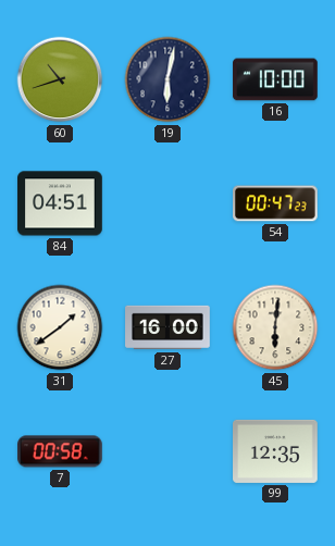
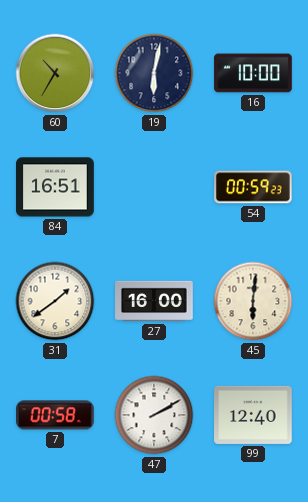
60: 10:42 -> 10:35 (55, 73)
84: 04:51 -> 16:51 (55, 187)
54: 00:47 -> 00:59 (253, 187)
47: none -> 2:10 (154, 415)
99: 12:35 -> 12:40 (254, 415)
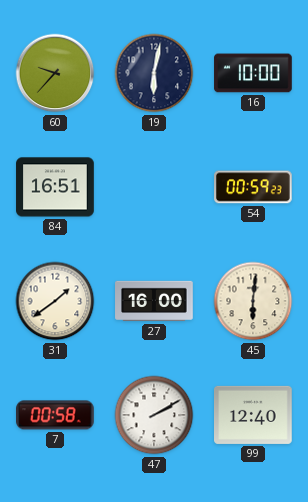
60: 10:35 -> 9:37 (55, 73)
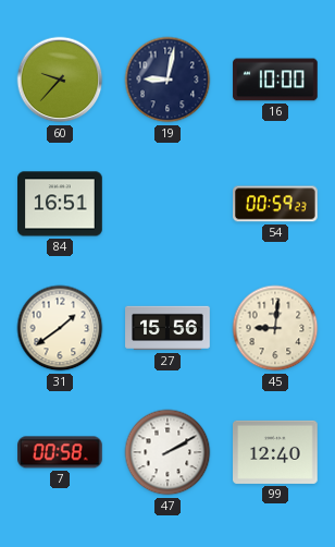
19: 6:02 -> 9:02 (167, 80)
27: 16:00 -> 15:56 (167, 328)
45: 6:01 -> 9:01 (275, 328)
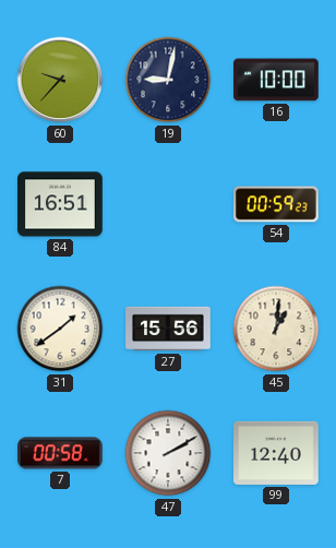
45: 9:01 -> 1:01 (276, 329)
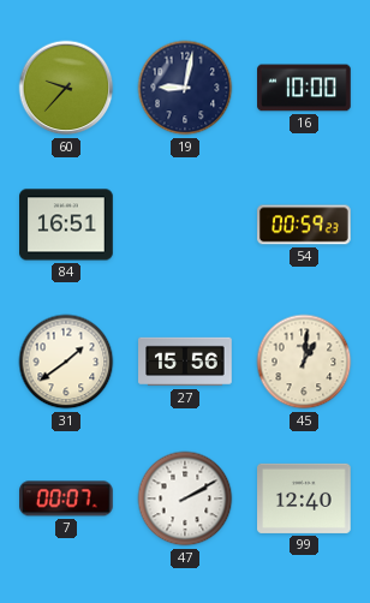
7: 00:58 -> 00:07 (67, 498)
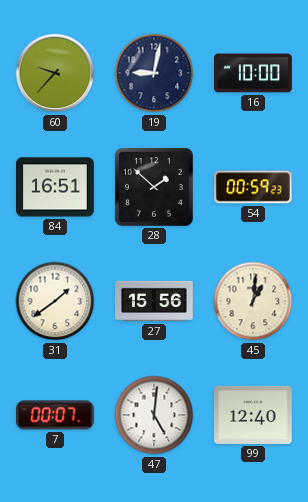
28: none -> 1:52 (155, 188)
47: 2:10 -> 5:01 (154, 415)
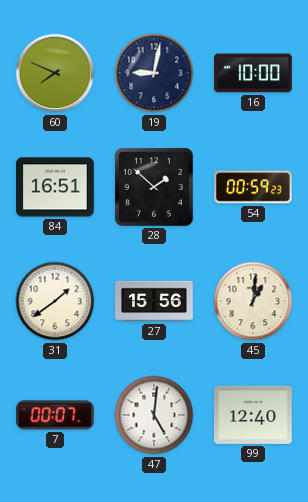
60: 9:37 -> 7:49 (55, 73)
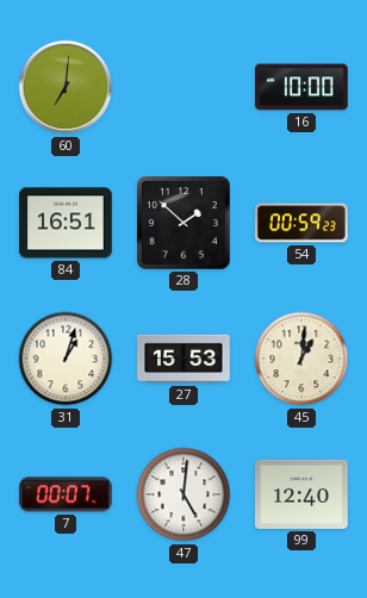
60: 7:49 -> 7:01 (66, 87)
19: 9:02 -> none (154, 73)
31: 1:39 -> 1:03 (66, 359)
27: 15:56 -> 15:53 (183, 359)
